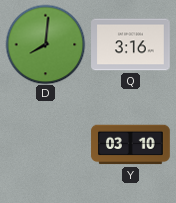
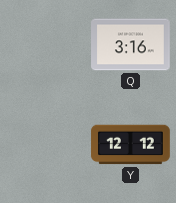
D: 8:01 -> none (45, 44)
Y: 03:10 -> 12:12 (131, 145)
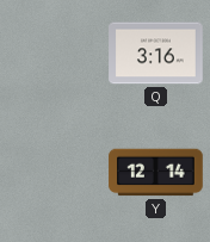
Y: 12:12 -> 12:14 (156, 173)
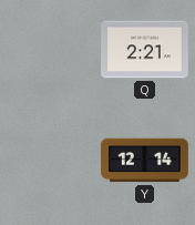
Q: 3:16 -> 2:21 (145, 50)
